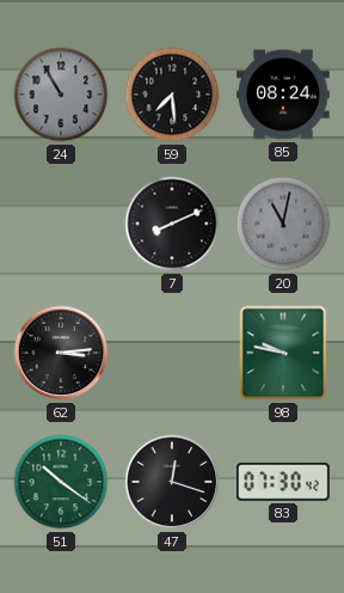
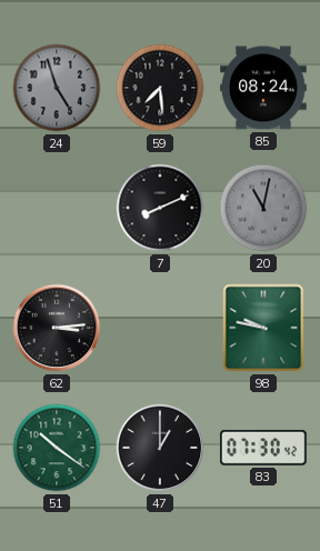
24: 10:55 -> 4:57 (57, 88)
47: 12:18 -> 1:00 (160, 448)
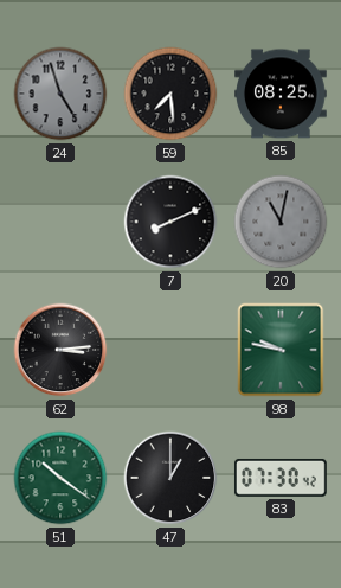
85: 08:24 -> 08:25 (282, 94)
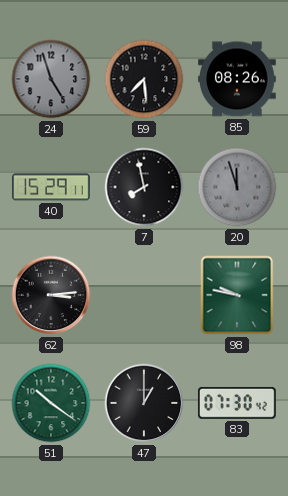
85: 08:25 -> 08:26 (238, 79)
40: none -> 15:29 (52, 187)
7: 8:11 -> 7:58 (144, 187)
20: 11:02 -> 11:57 (237, 187)
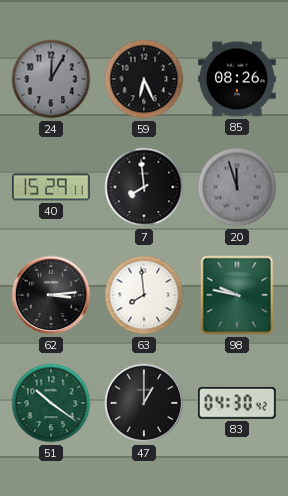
24: 4:57 -> 12:05 (51, 79)
59: 7:29 -> 6:26 (144, 79)
7: 7:58 -> 7:59 (144, 187)
63: none -> 7:59 (144, 295)
83: 07:30 -> 04:30 (237, 403)
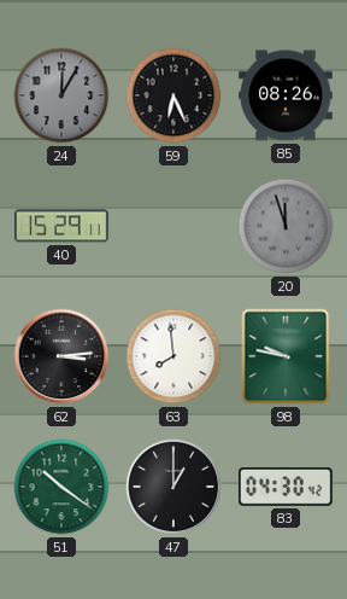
7: 7:59 -> none (144, 187)
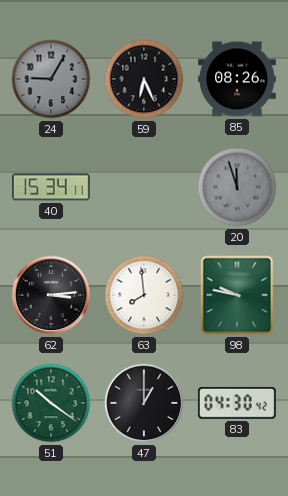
24: 12:05 -> 9:05 (51, 79)
40: 15:29 -> 15:34 (52, 187)
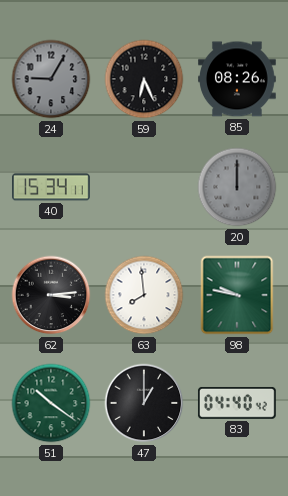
20: 11:57 -> 12:00 (237, 187)
83: 04:30 -> 04:40 (237, 403)
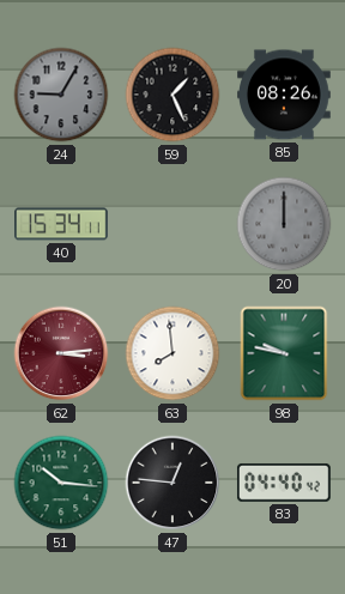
59: 6:26 -> 1:26 (172, 95)
62 dial: black -> burgundy (61, 353)
51: 10:21 -> 10:16 (61, 483)
47: 1:00 -> 12:46 (172, 483)
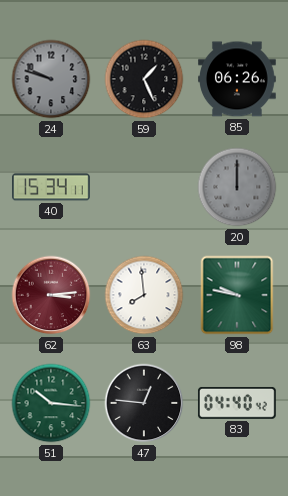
24: 9:05 -> 9:48 (51, 79)
85: 08:26 -> 06:26 (238, 79)
